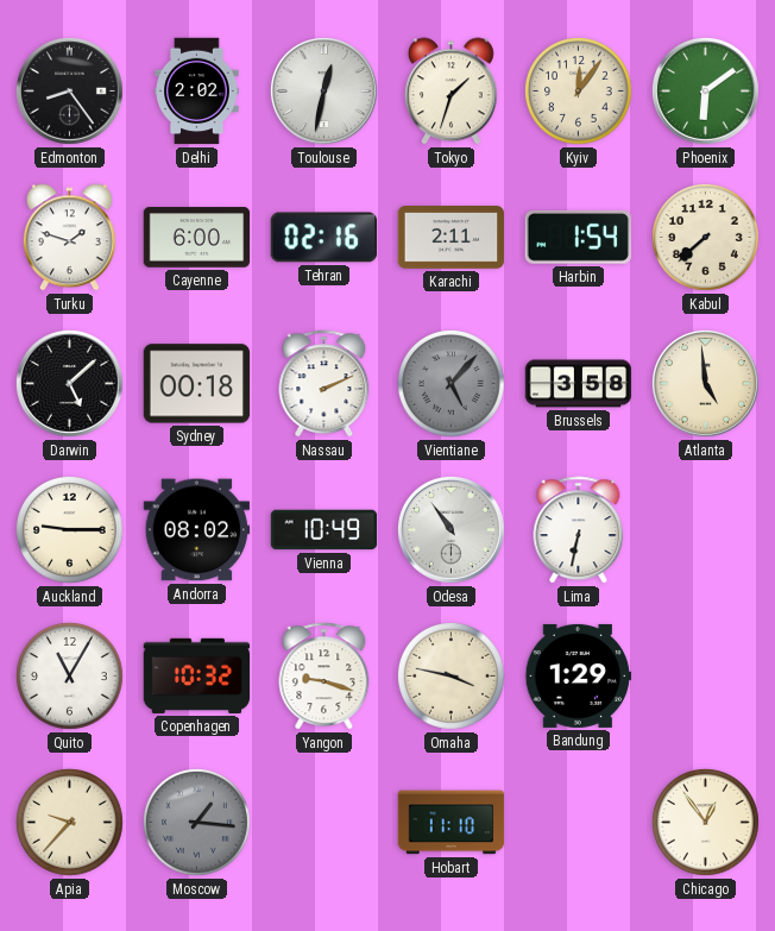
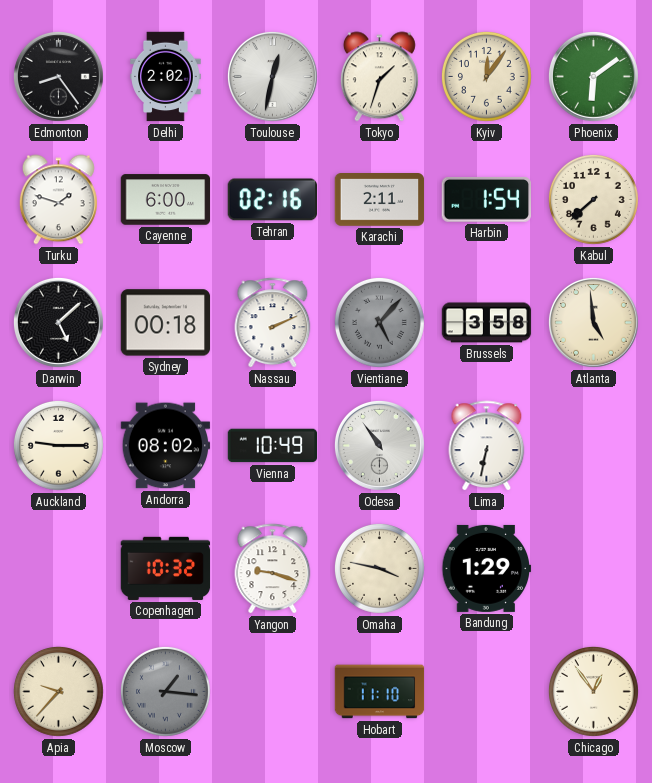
Quito: 11:05 -> none (70, 677)
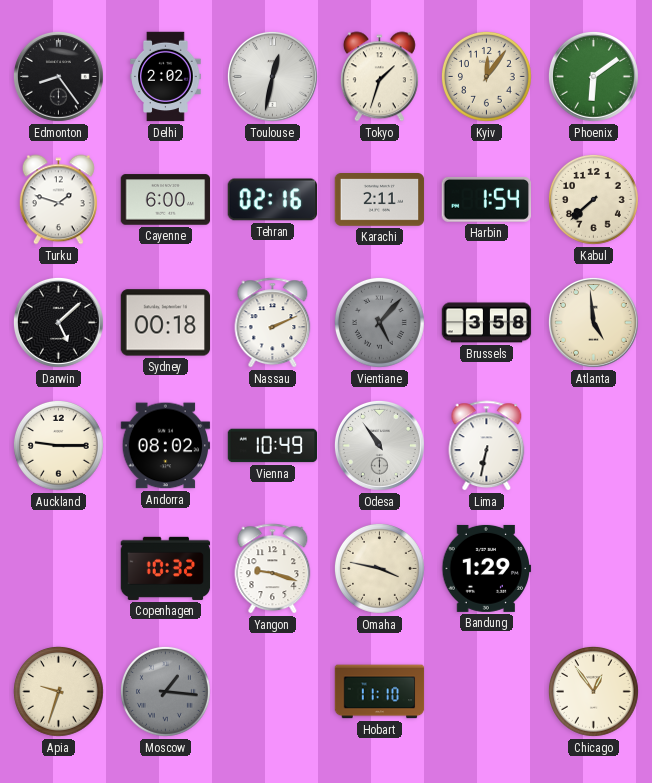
Apia: 9:37 -> 9:33 (59, 692)
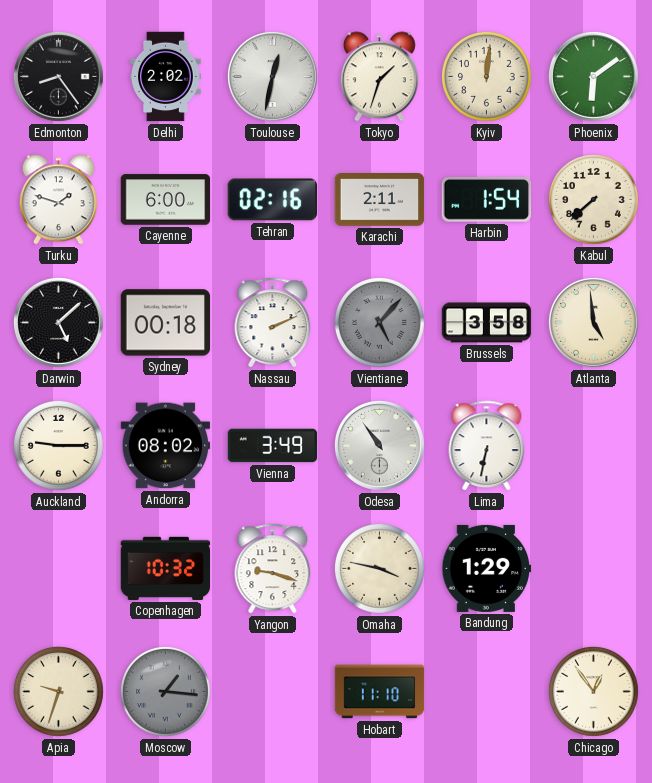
Kyiv: 12:06 -> 12:01 (487, 77)
Vienna: 10:49 -> 3:49 (273, 446)
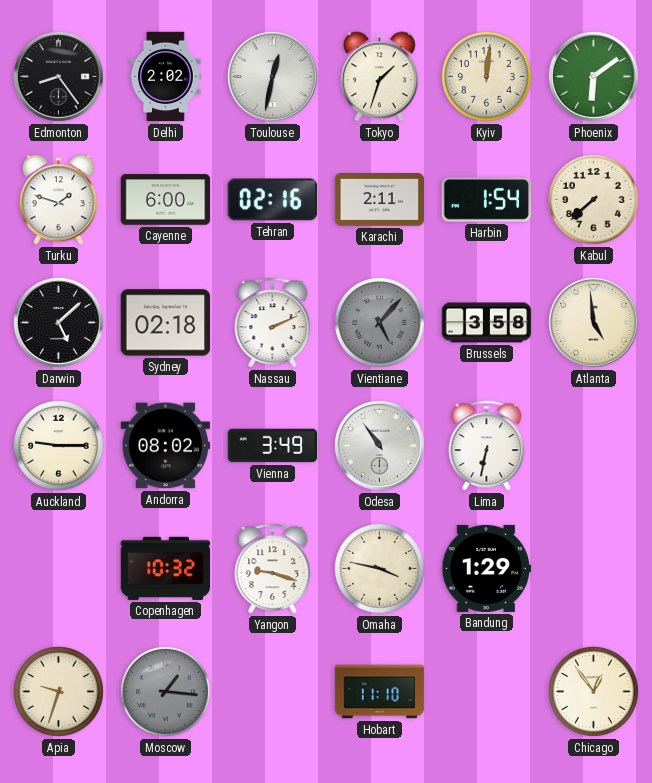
Sydney: 00:18 -> 02:18 (166, 323)
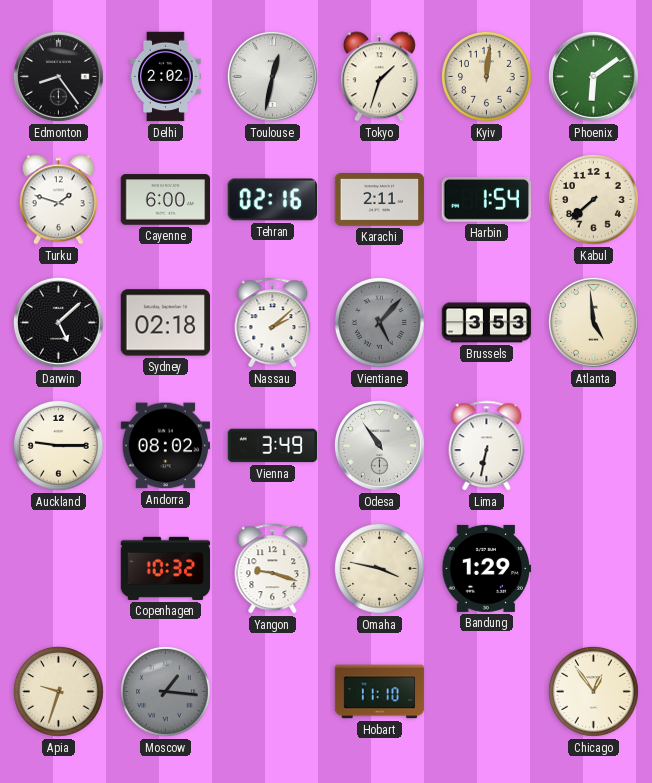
Nassau: 2:11 -> 2:08 (273, 323)
Brussels: 3:58 -> 3:53 (487, 323)
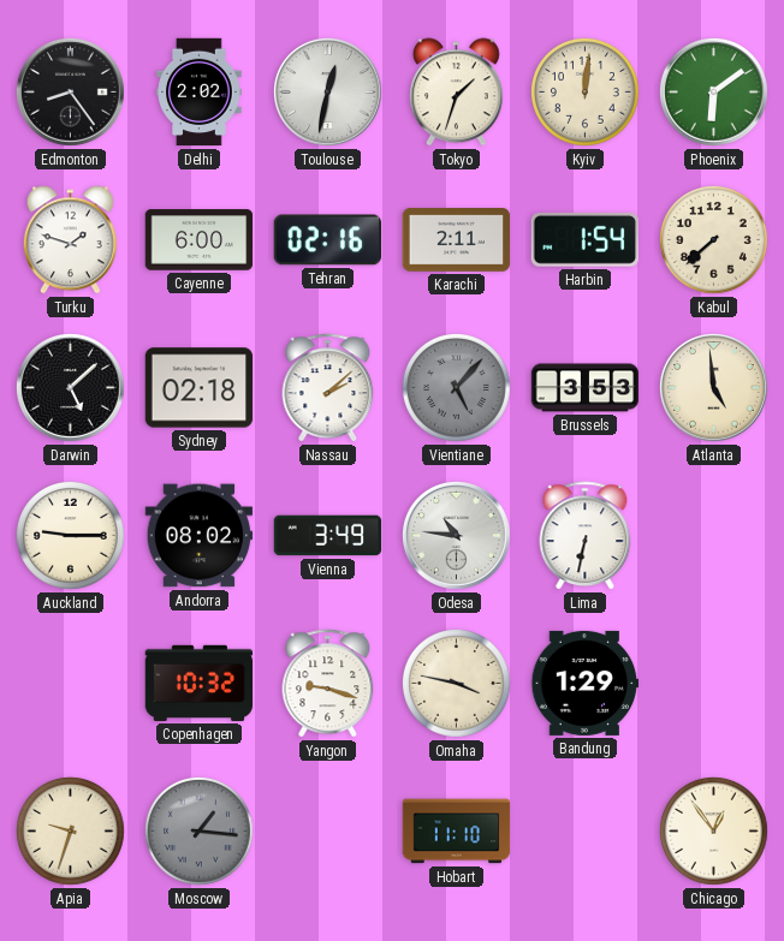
Odesa: 10:54 -> 10:46 (456, 535)
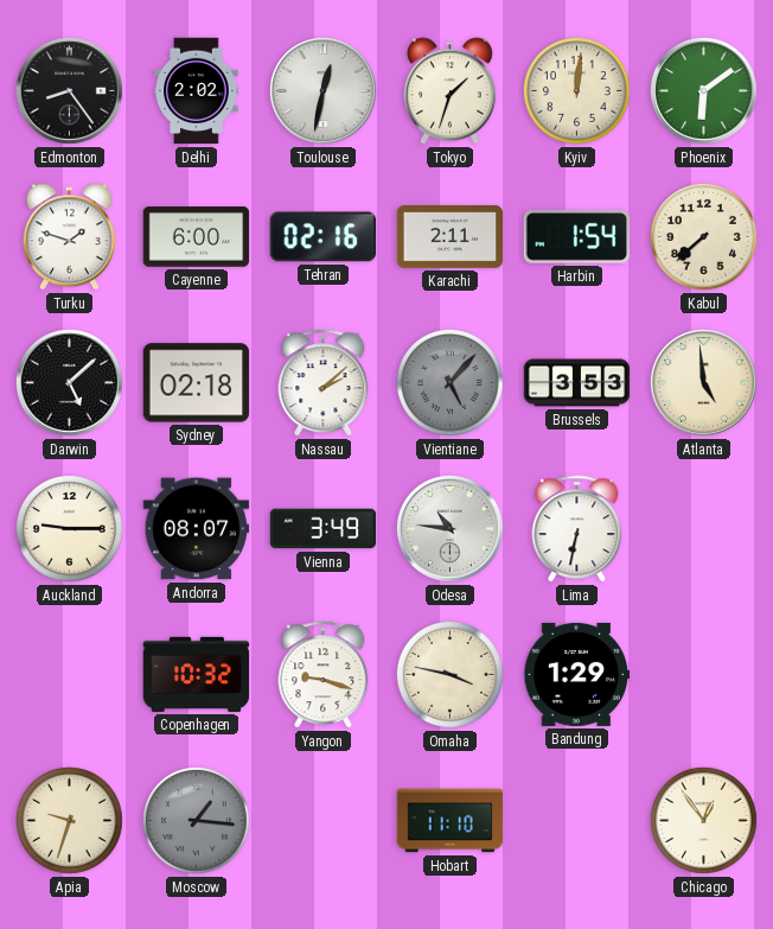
Andorra: 08:02 -> 08:07 (197, 529)
